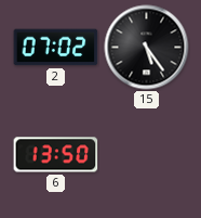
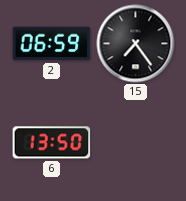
2: 07:02 -> 06:59 (52, 44)
15: 5:24 -> 7:24 (136, 44)
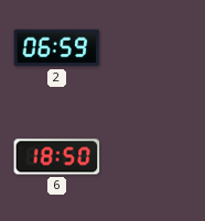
15: 7:24 -> none (136, 44)
6: 13:50 -> 18:50 (57, 157)
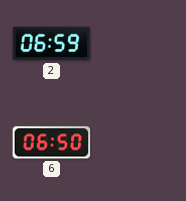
6: 18:50 -> 06:50 (52, 143)
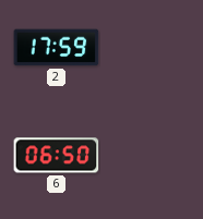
2: 06:59 -> 17:59 (57, 48)
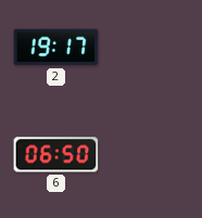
2: 17:59 -> 19:17 (56, 48)
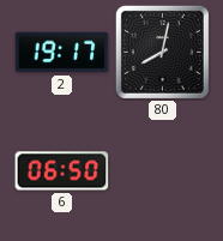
80: none -> 8:02 (162, 52)
